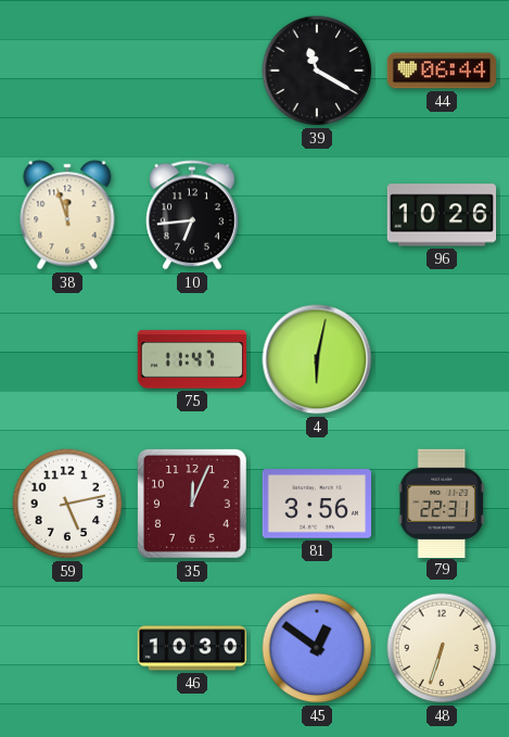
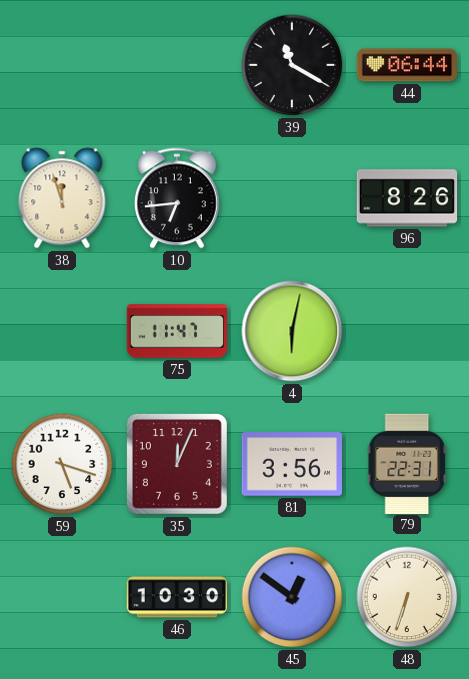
96: 10:26 -> 8:26 (407, 198)
59: 5:13 -> 5:18 (62, 464)
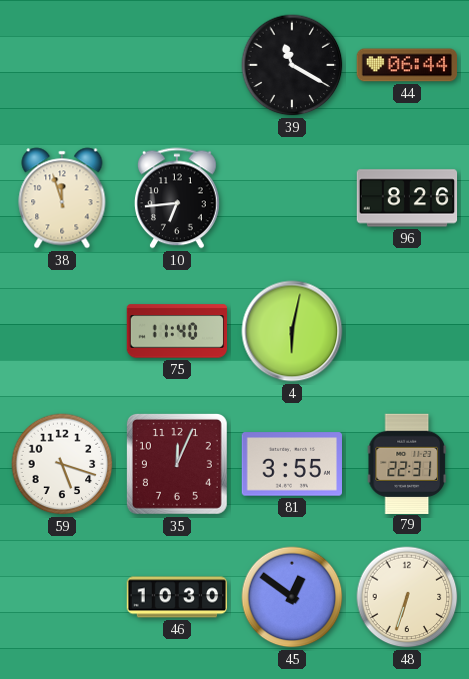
75: 11:47 -> 11:40 (177, 331)
81: 3:56 -> 3:55 (291, 464)
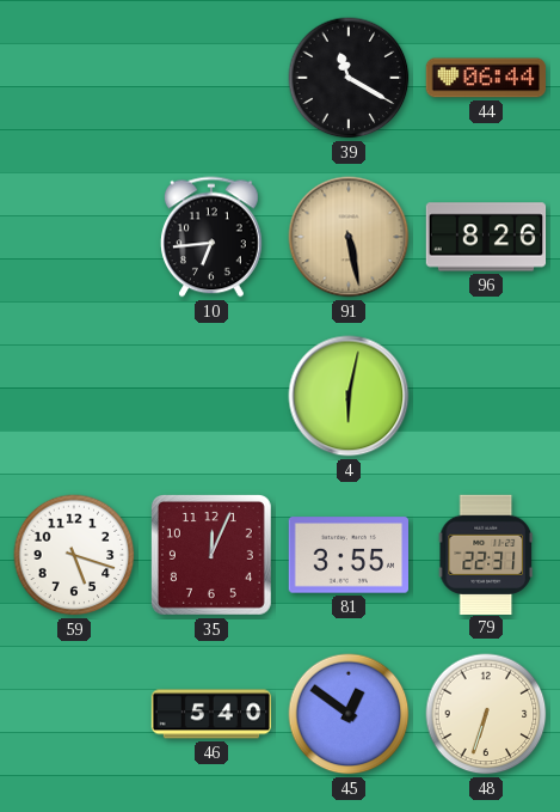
38: 11:57 -> none (62, 198)
91: none -> 5:28 (349, 237)
75: 11:40 -> none (177, 331)
46: 10:30 -> 5:40 (211, 714)
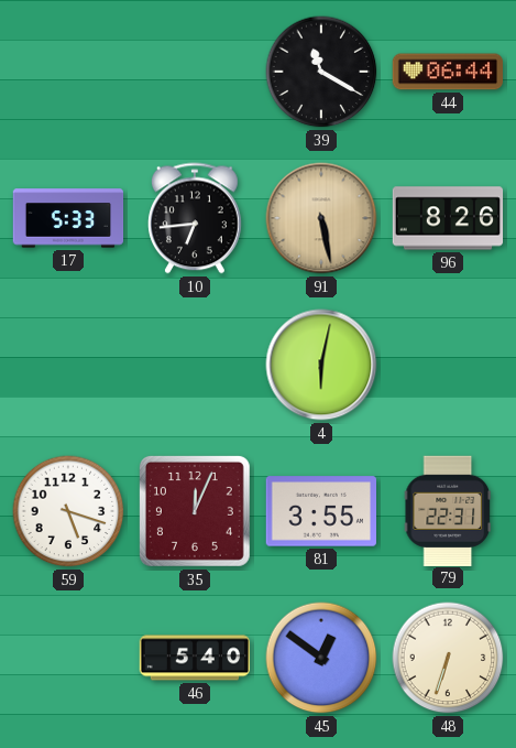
17: none -> 5:33 (68, 218)
